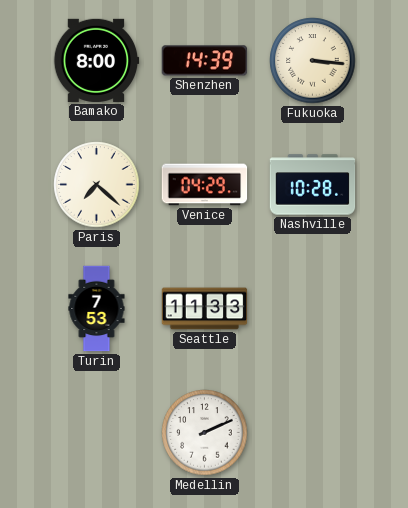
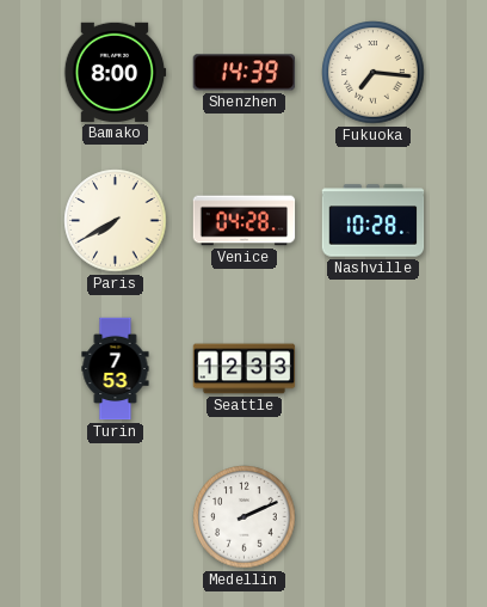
Fukuoka: 3:16 -> 7:16 (374, 73)
Paris: 7:22 -> 7:40 (116, 221)
Venice: 04:29 -> 04:28 (245, 221)
Seattle: 11:33 -> 12:33 (245, 369)
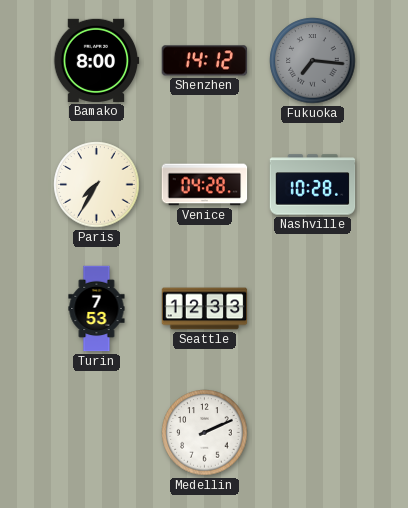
Shenzhen: 14:39 -> 14:12 (205, 61)
Fukuoka dial: cream -> grey (313, 61)
Paris: 7:40 -> 7:35 (97, 185)
